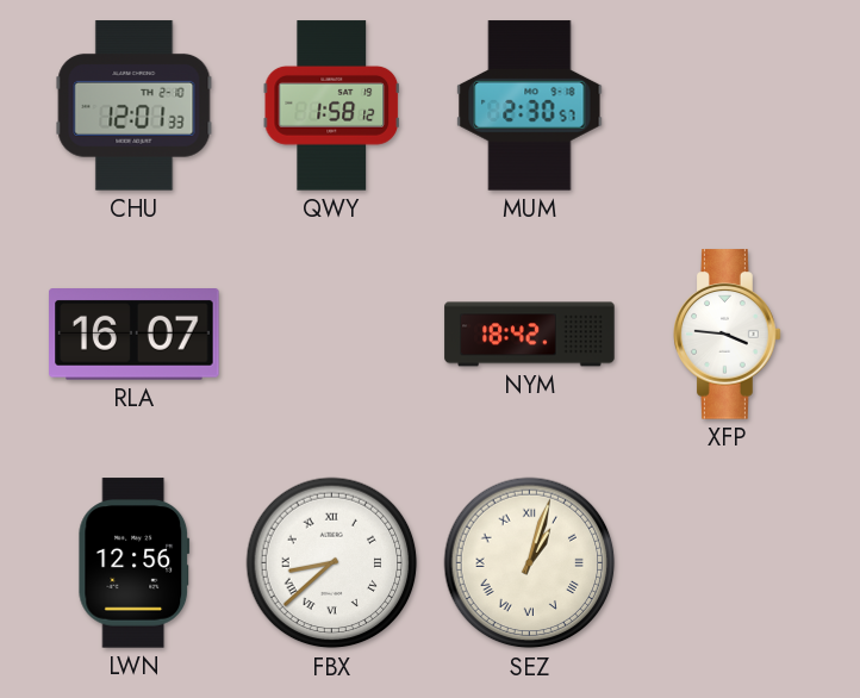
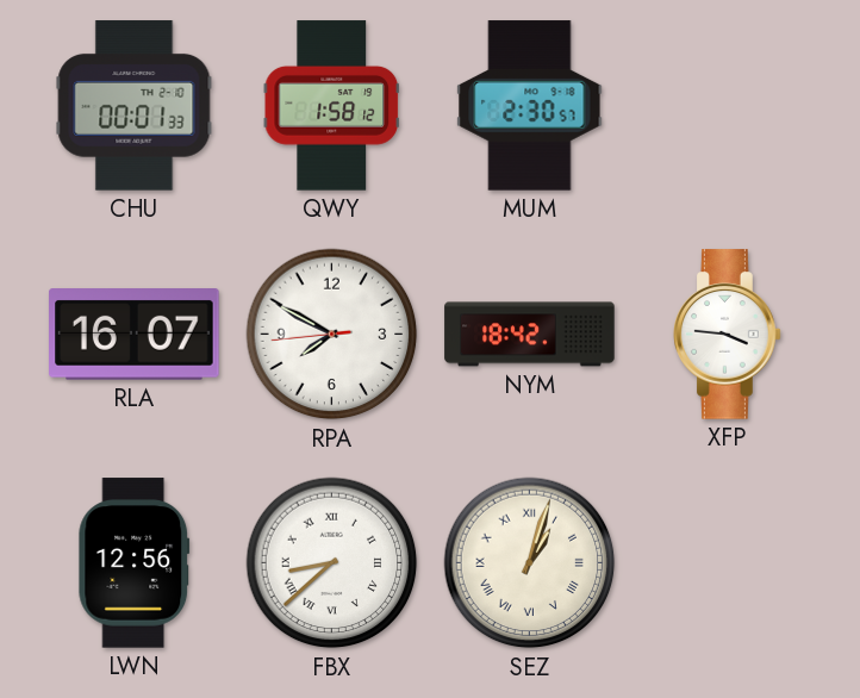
CHU: 12:01 -> 00:01 (135, 106)
RPA: none -> 7:49 (332, 335)
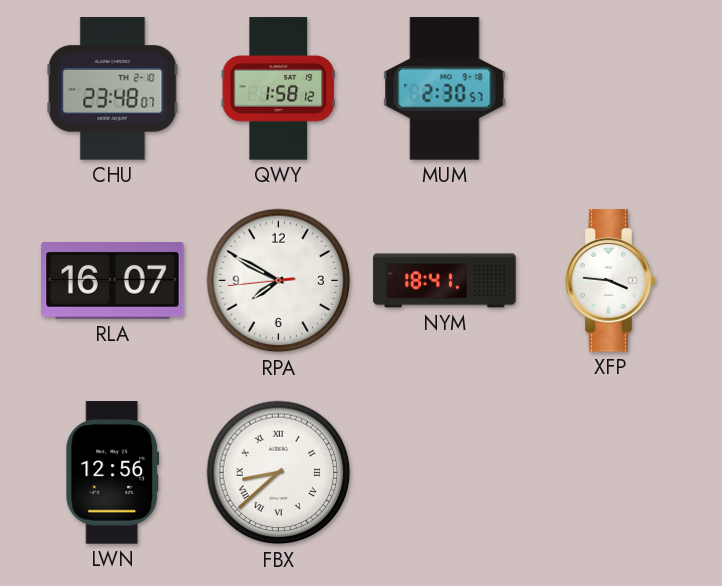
CHU: 00:01 -> 23:48 (113, 89)
NYM: 18:42 -> 18:41 (445, 281)
SEZ: 1:03 -> none (530, 563)
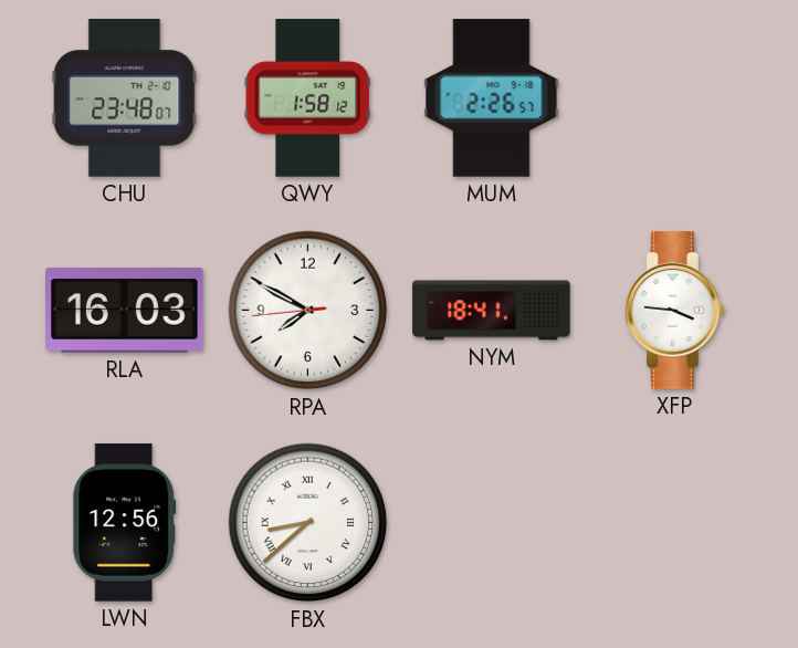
MUM: 2:30 -> 2:26 (492, 98)
RLA: 16:07 -> 16:03 (125, 311)
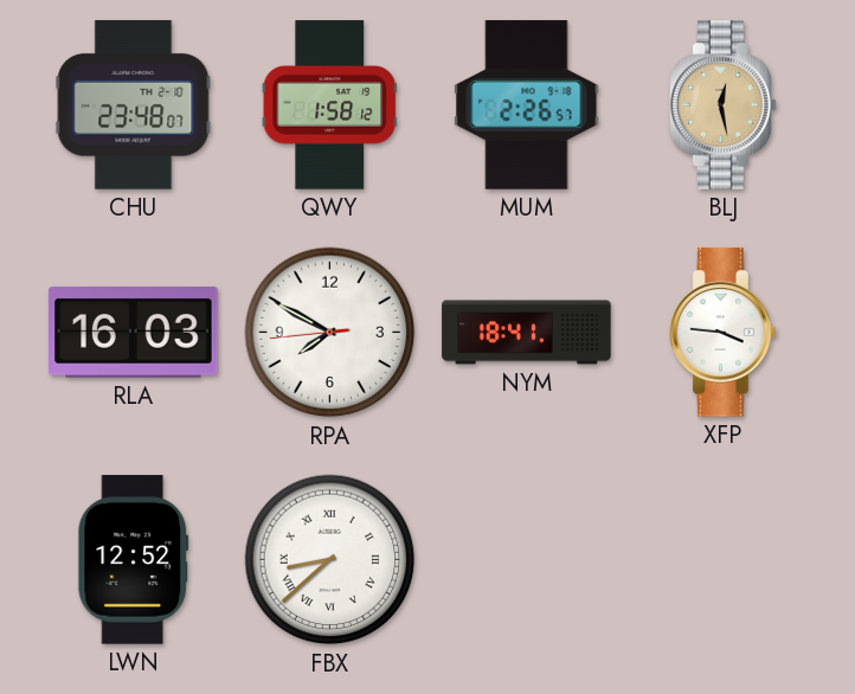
BLJ: none -> 12:28 (724, 105)
LWN: 12:56 -> 12:52 (134, 560)
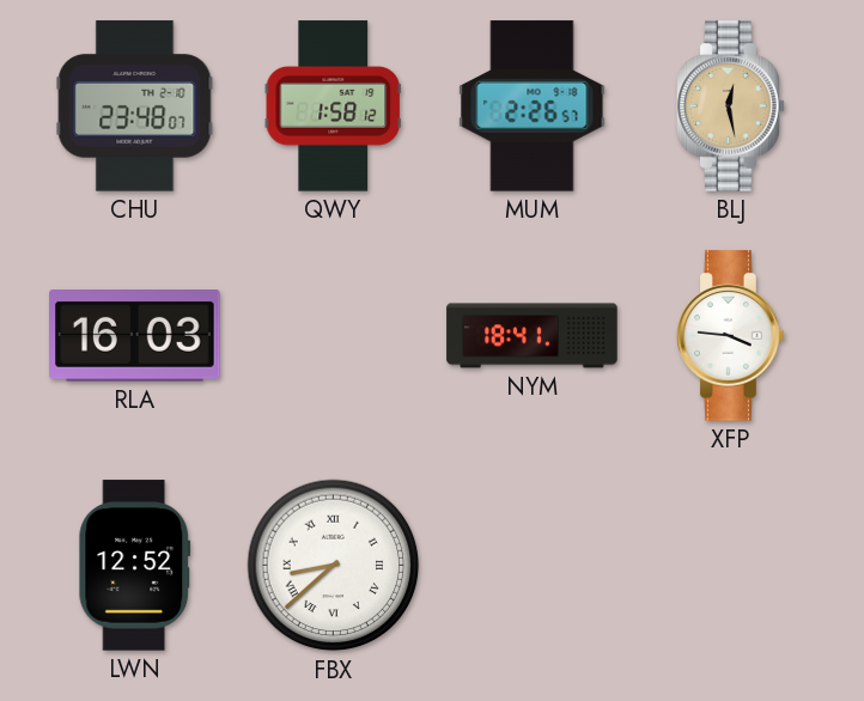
RPA: 7:49 -> none (330, 333)
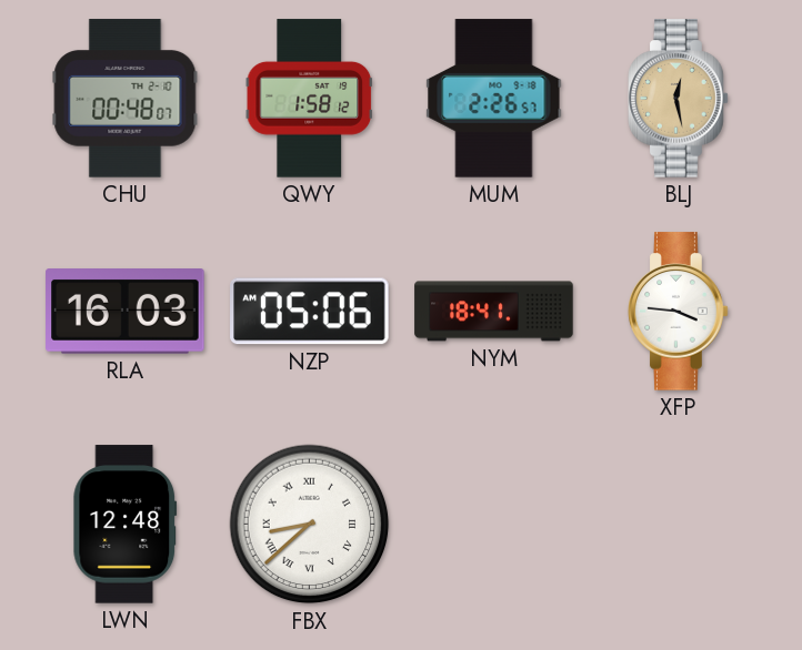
CHU: 23:48 -> 00:48 (126, 99)
NZP: none -> 05:06 (310, 312)
LWN: 12:52 -> 12:48 (126, 525)
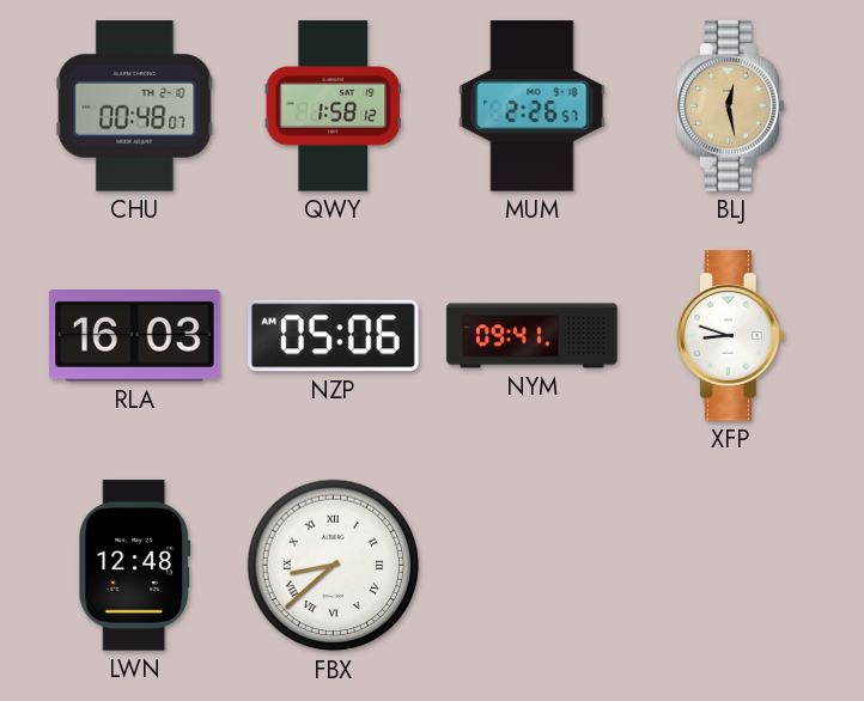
NYM: 18:41 -> 09:41 (533, 336)
XFP: 3:46 -> 8:48 (731, 336)
